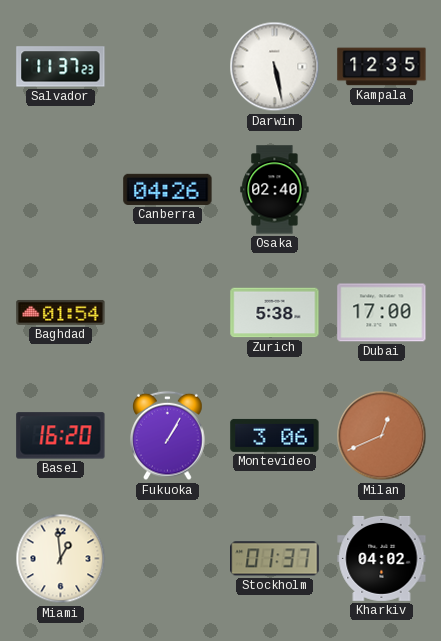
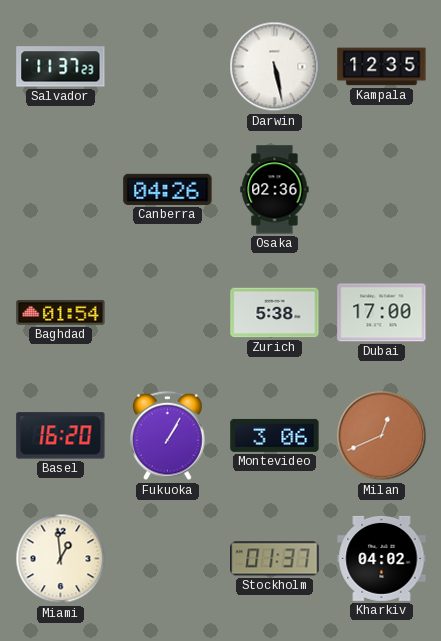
Osaka: 02:40 -> 02:36 (275, 190)
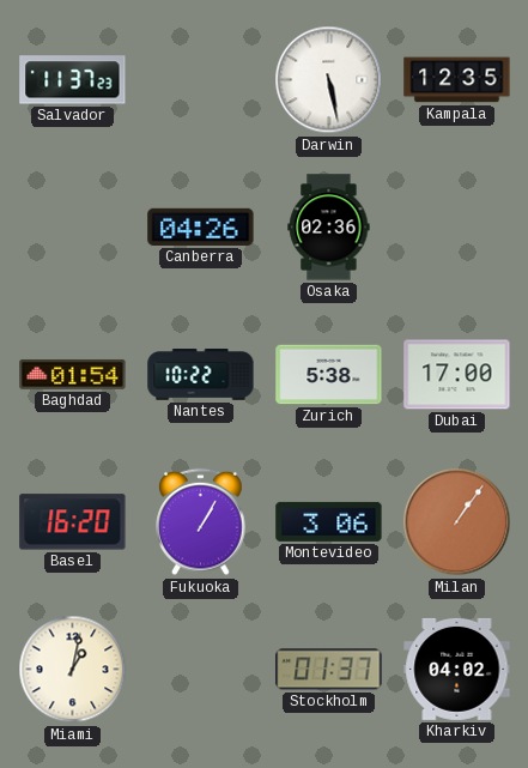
Nantes: none -> 10:22 (201, 375)
Milan: 12:41 -> 1:06 (457, 522)
Miami: 12:59 -> 1:02 (73, 670)
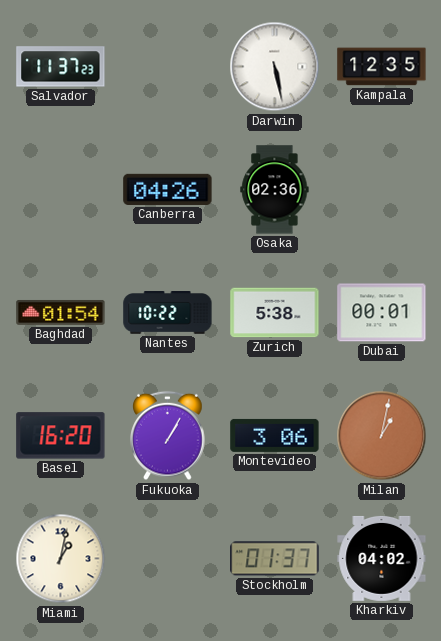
Dubai: 17:00 -> 00:01 (382, 313)
Milan: 1:06 -> 1:02 (382, 436)
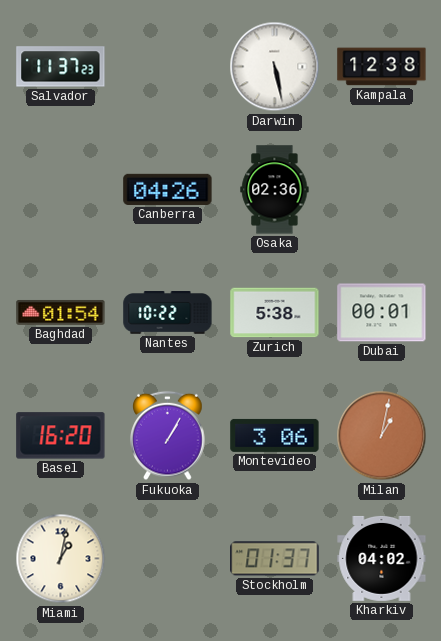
Kampala: 12:35 -> 12:38 (382, 67)
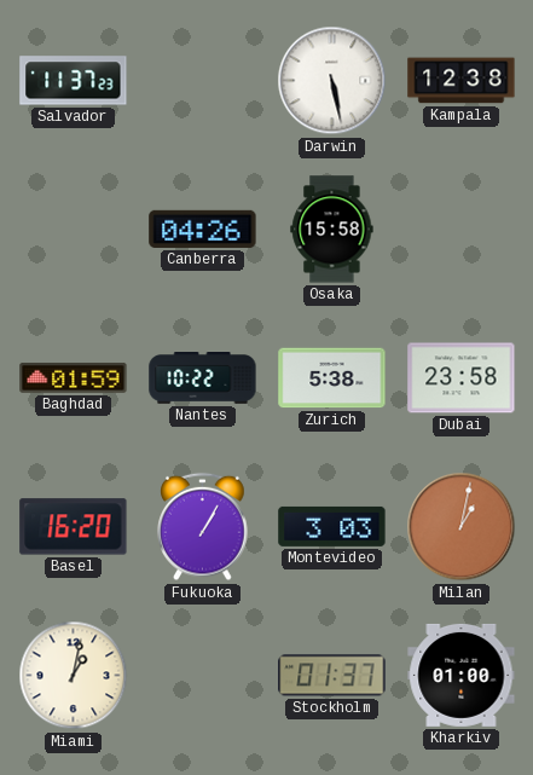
Osaka: 02:36 -> 15:58 (332, 230)
Baghdad: 01:54 -> 01:59 (74, 377)
Dubai: 00:01 -> 23:58 (462, 378)
Montevideo: 3:06 -> 3:03 (332, 526)
Kharkiv: 04:02 -> 01:00 (462, 675)
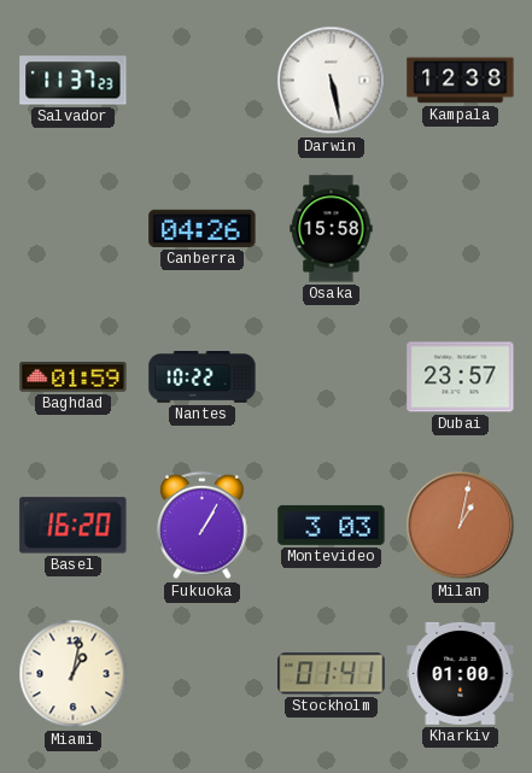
Zurich: 5:38 -> none (332, 378)
Dubai: 23:58 -> 23:57 (461, 377)
Stockholm: 01:37 -> 01:41 (332, 674)
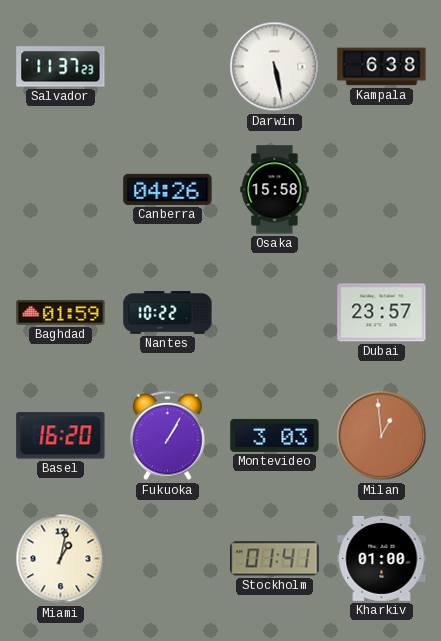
Kampala: 12:38 -> 6:38 (382, 67)
Milan: 1:02 -> 12:59 (382, 436)
